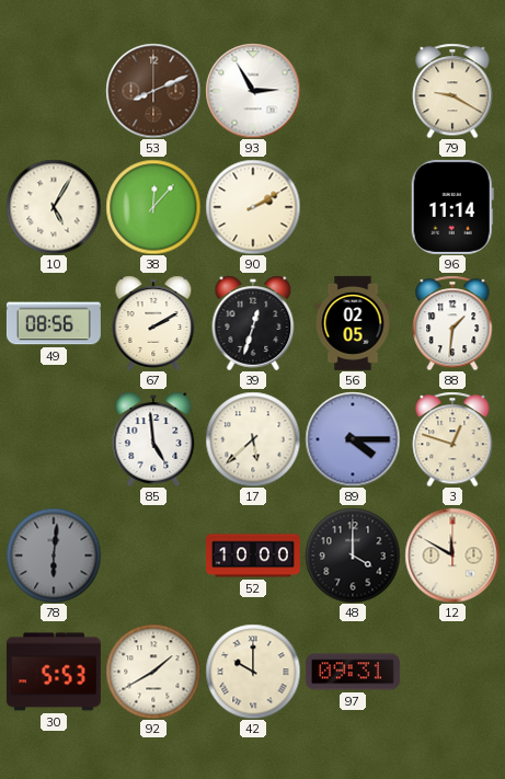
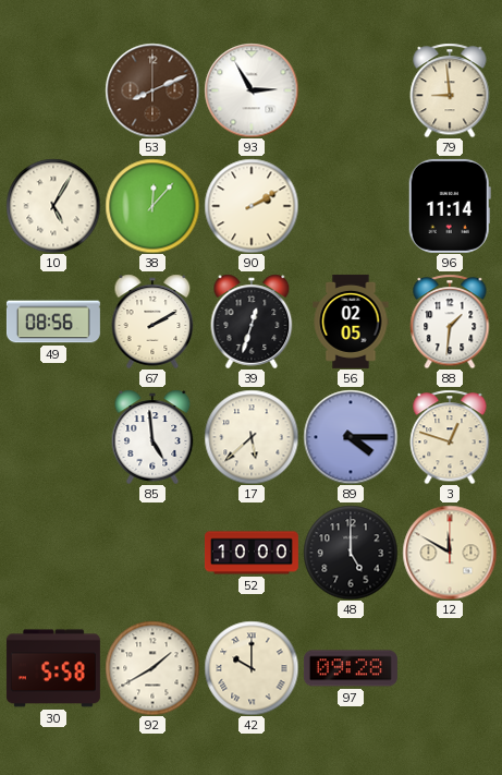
79: 9:20 -> 8:59 (450, 90)
78: 6:01 -> none (54, 555)
48: 4:00 -> 5:00 (351, 553)
30: 5:53 -> 5:58 (53, 668)
97: 09:31 -> 09:28 (351, 668)
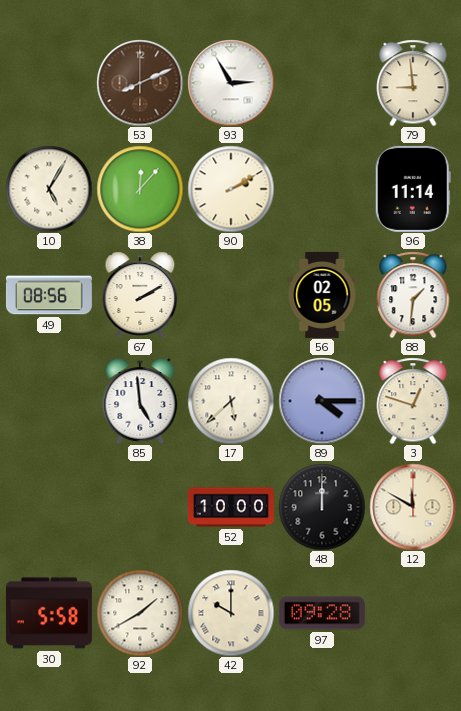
39: 12:33 -> none (252, 322)
48: 5:00 -> 12:00 (322, 507)
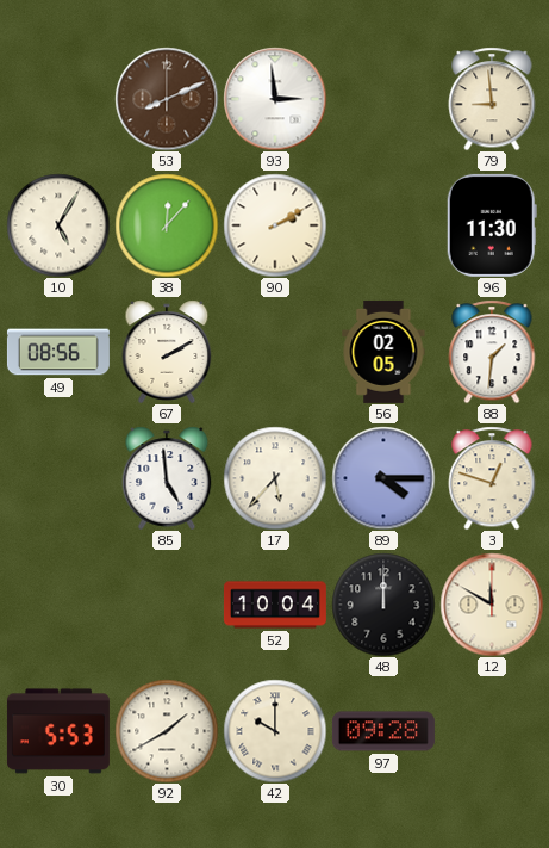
93: 2:55 -> 2:59 (275, 99)
96: 11:14 -> 11:30 (492, 225)
17: 5:38 -> 5:37 (275, 478)
52: 10:00 -> 10:04 (275, 605)
30: 5:58 -> 5:53 (58, 731)
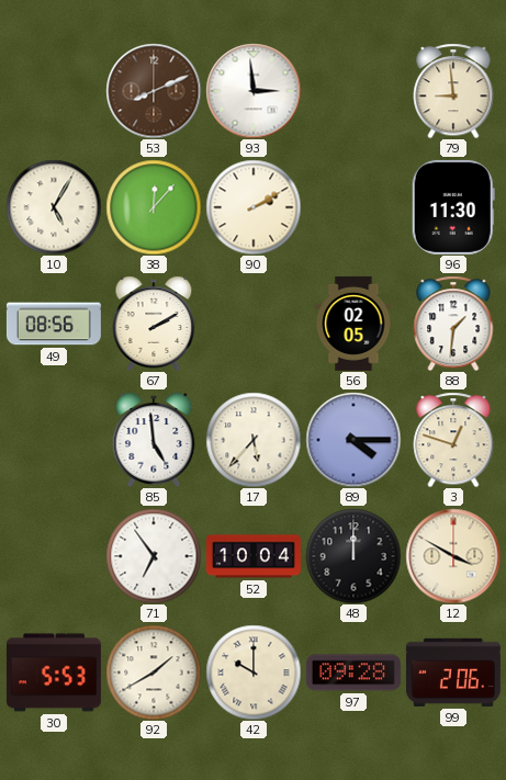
71: none -> 6:54 (154, 556)
12: 11:50 -> 3:50 (453, 556)
99: none -> 2:06 (453, 672)
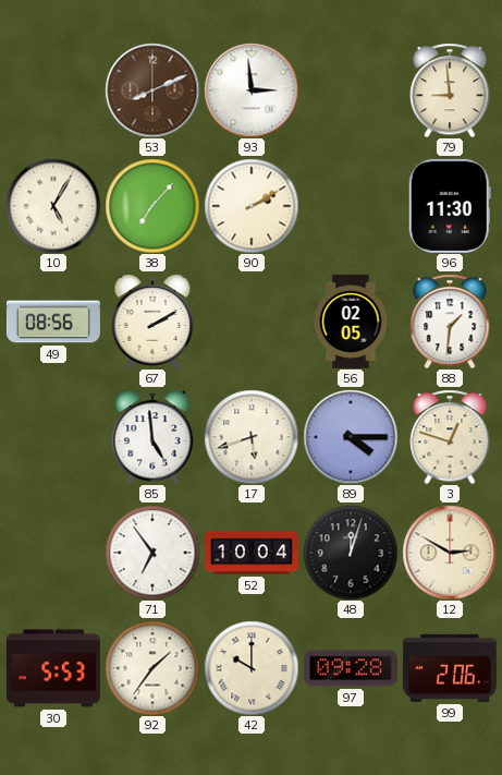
38: 12:07 -> 7:07 (152, 206)
17: 5:37 -> 5:42 (252, 437)
48: 12:00 -> 12:03 (351, 553)
12: 3:50 -> 2:50 (450, 553)
92: 1:40 -> 1:36 (152, 668)
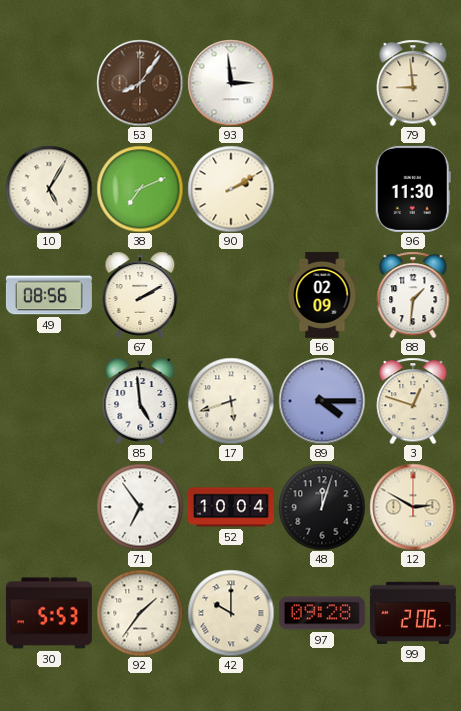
53: 8:11 -> 8:06 (140, 83)
38: 7:07 -> 7:11 (140, 189)
56: 02:05 -> 02:09 (322, 295)
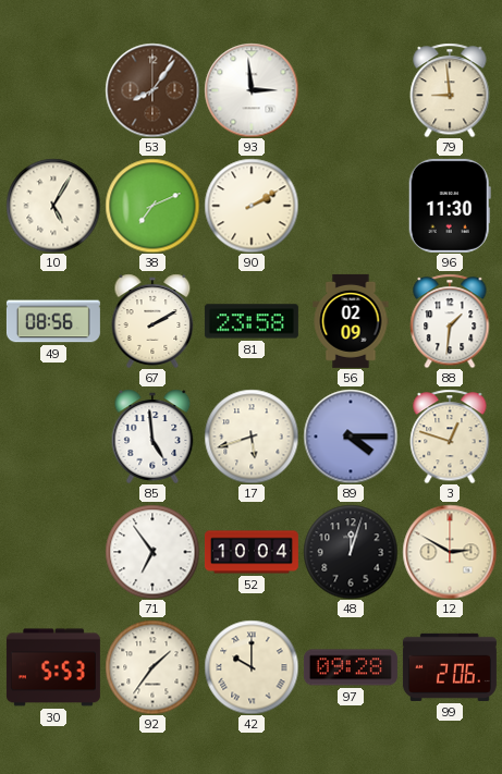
81: none -> 23:58 (252, 321)
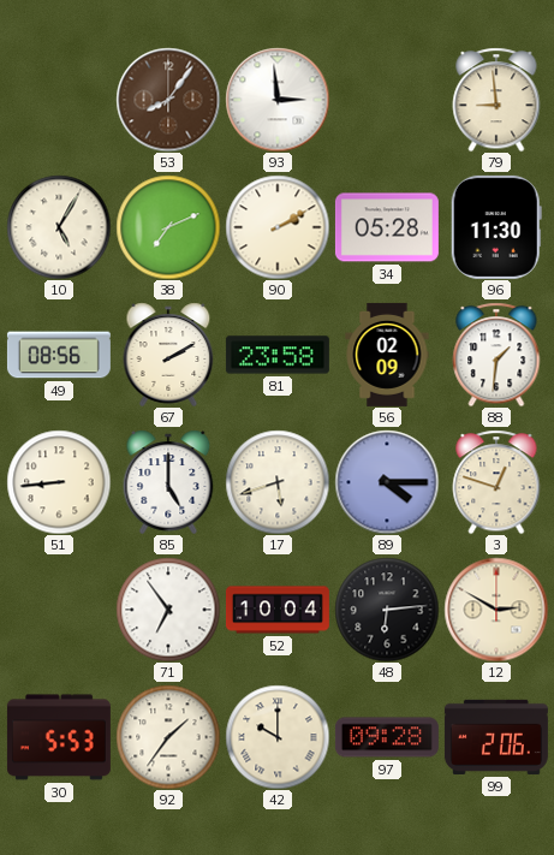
34: none -> 05:28 (387, 227)
51: none -> 8:44 (59, 482)
85: 4:59 -> 5:00 (168, 482)
48: 12:03 -> 6:14 (387, 610)
